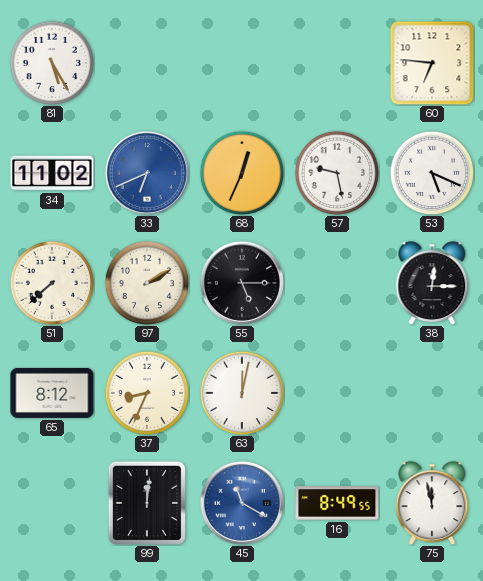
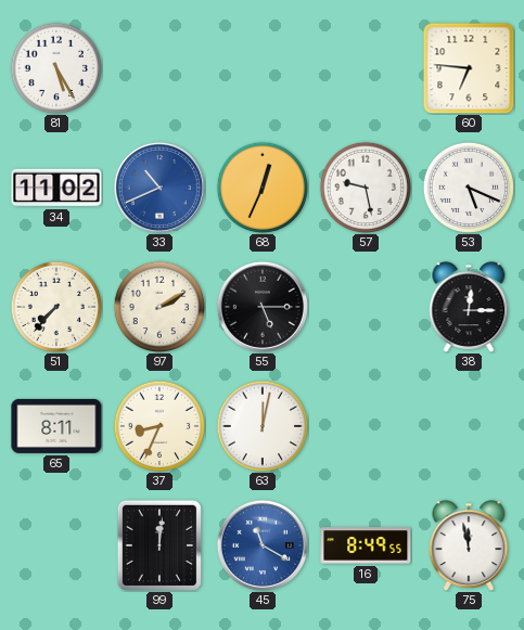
33: 6:41 -> 10:41 (159, 188)
51: 7:38 -> 7:37 (55, 306)
65: 8:12 -> 8:11 (56, 426)
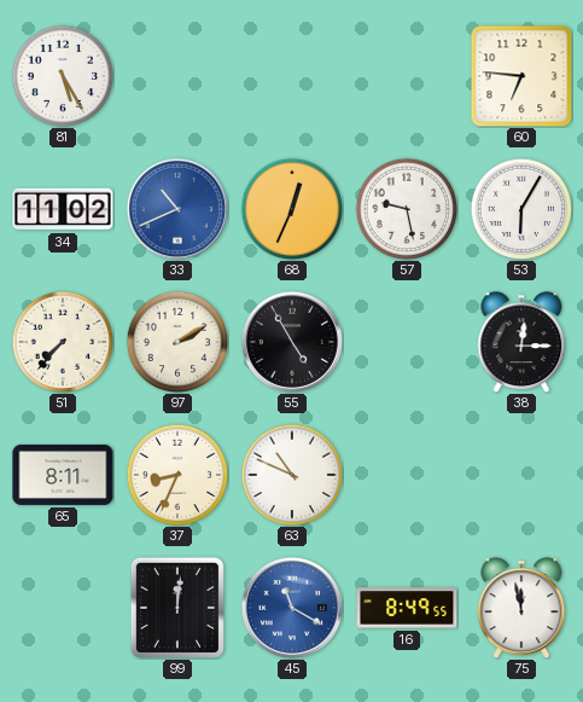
53: 5:19 -> 6:05 (520, 208)
55: 5:15 -> 4:55 (292, 342)
63: 12:02 -> 10:49 (291, 474)
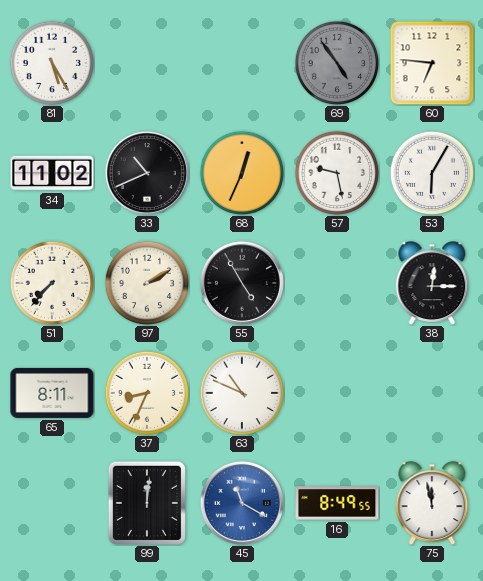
69: none -> 4:54 (336, 62)
33 dial: blue -> black (147, 173)
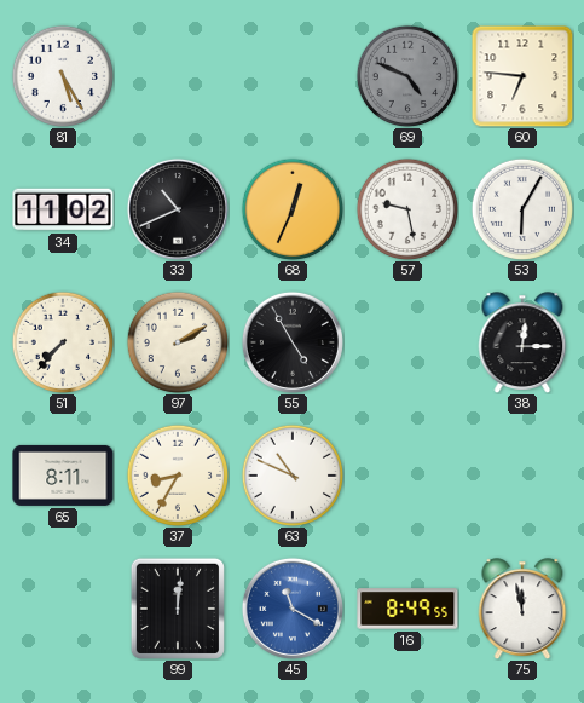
69: 4:54 -> 4:49 (406, 75)
37: 8:34 -> 8:35 (177, 474)
